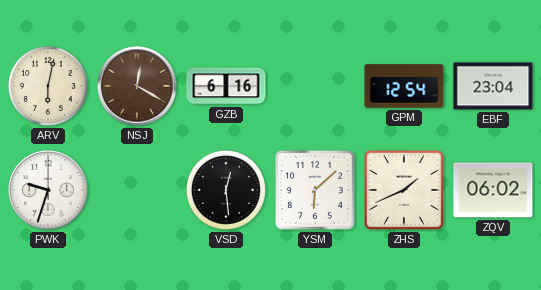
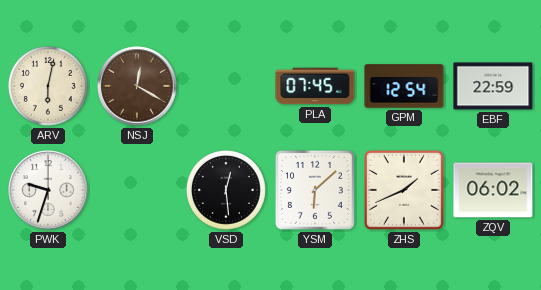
GZB: 6:16 -> none (226, 86)
PLA: none -> 07:45 (315, 86)
EBF: 23:04 -> 22:59 (493, 86)
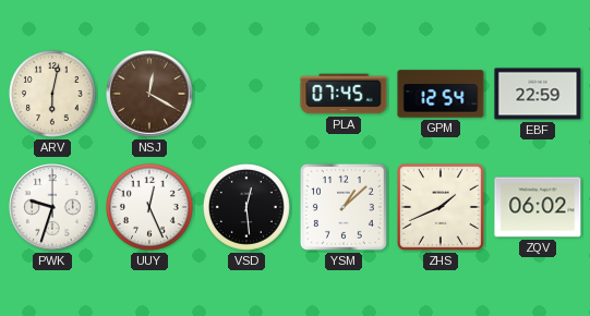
UUY: none -> 12:26 (149, 207)
YSM: 6:08 -> 1:08 (344, 207)
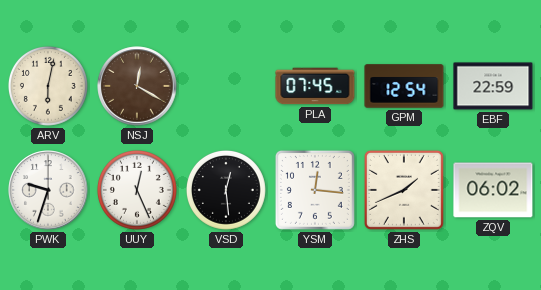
YSM: 1:08 -> 12:16 (315, 190)
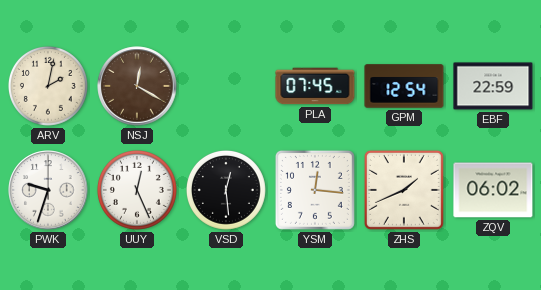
ARV: 6:02 -> 2:02 (48, 86)
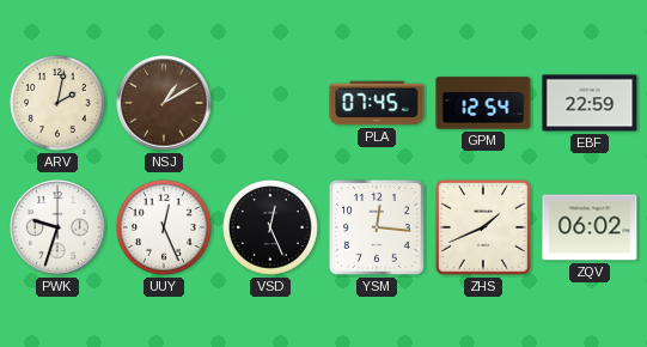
NSJ: 12:20 -> 1:10 (164, 103)
VSD: 12:29 -> 12:26 (270, 227)
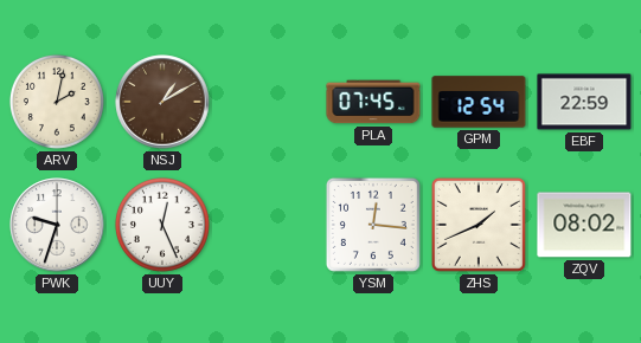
VSD: 12:26 -> none (270, 227)
ZQV: 06:02 -> 08:02 (584, 225)
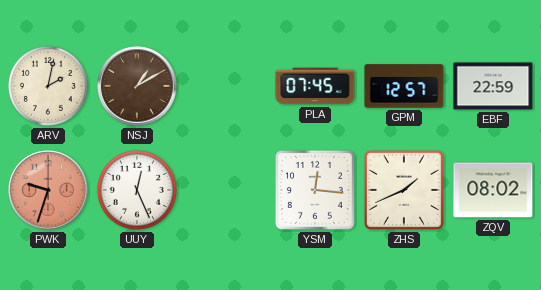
GPM: 12:54 -> 12:57 (404, 86)
PWK dial: white -> salmon (48, 190)
